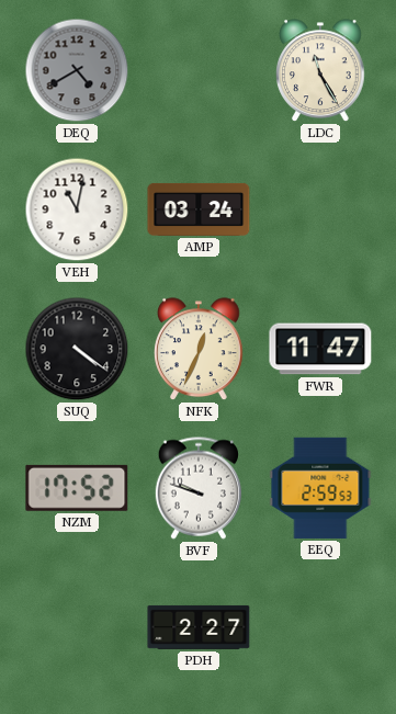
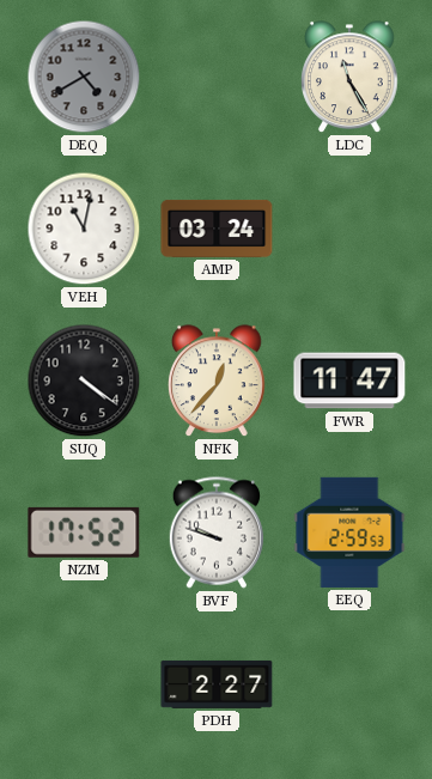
NFK: 12:34 -> 12:37 (218, 382)
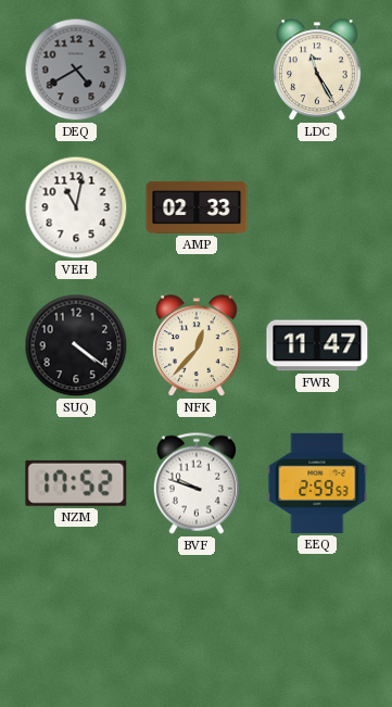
AMP: 03:24 -> 02:33 (197, 207)
PDH: 2:27 -> none (217, 684)
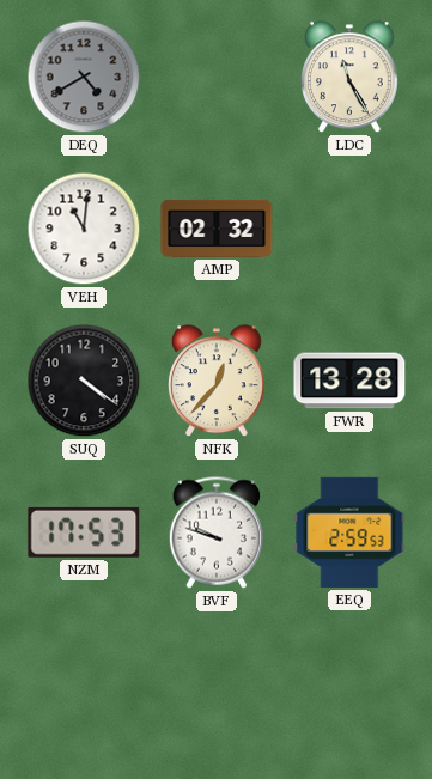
VEH: 11:02 -> 11:01 (84, 229)
AMP: 02:33 -> 02:32 (217, 229)
FWR: 11:47 -> 13:28 (349, 381)
NZM: 17:52 -> 17:53 (84, 532)
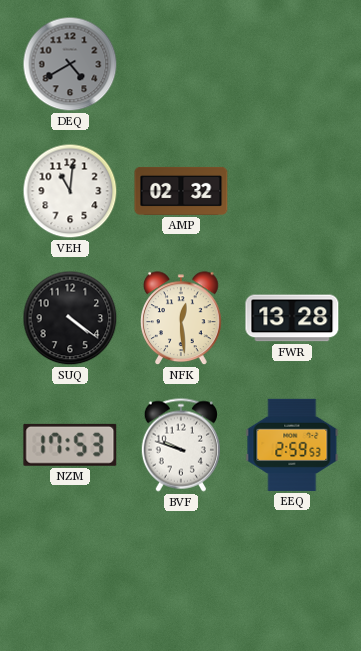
LDC: 11:25 -> none (351, 78)
NFK: 12:37 -> 12:29 (182, 319)
